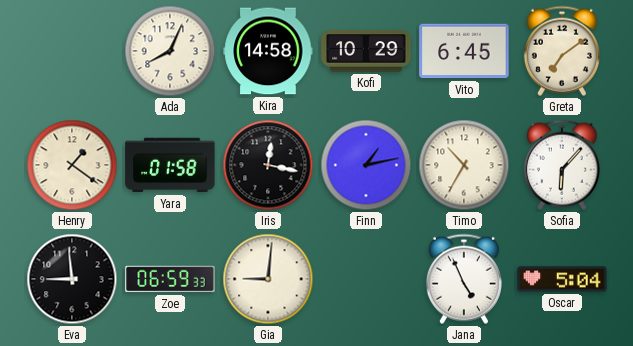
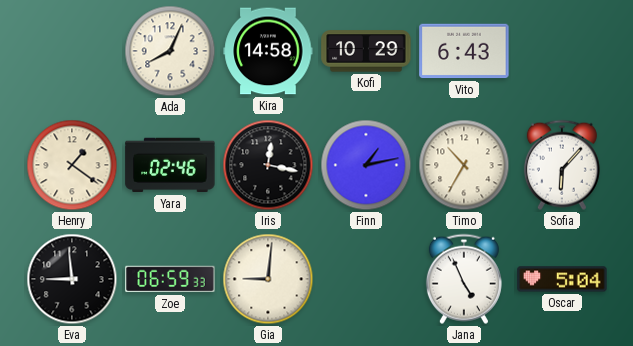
Vito: 6:45 -> 6:43 (464, 51)
Greta: 7:09 -> none (562, 51)
Yara: 01:58 -> 02:46 (170, 165)
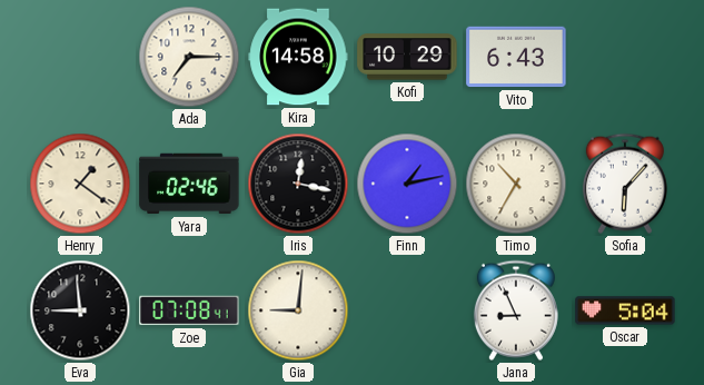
Ada: 8:04 -> 7:15 (189, 57)
Zoe: 06:59 -> 07:08 (189, 310)
Jana: 4:56 -> 8:56 (516, 310)
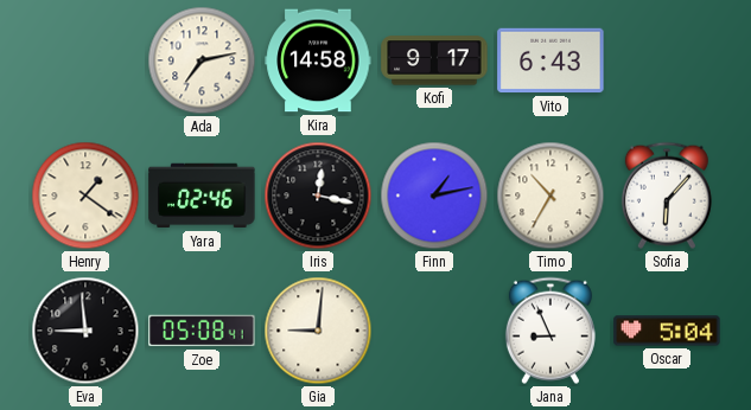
Ada: 7:15 -> 7:13 (202, 60)
Kofi: 10:29 -> 9:17 (434, 60)
Zoe: 07:08 -> 05:08 (202, 331)
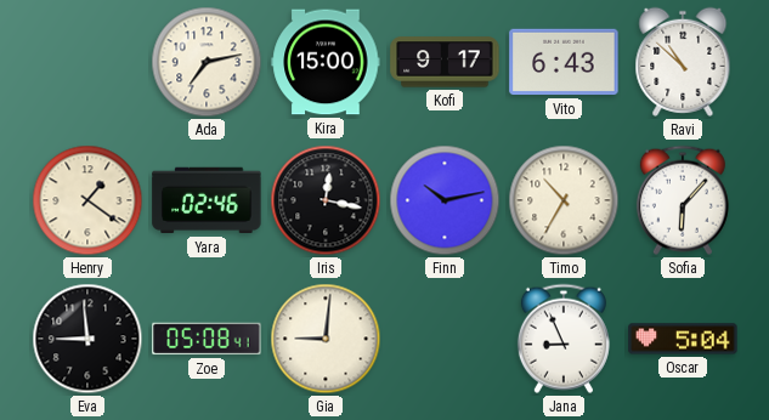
Kira: 14:58 -> 15:00 (326, 62)
Ravi: none -> 10:52 (683, 62)
Finn: 1:13 -> 10:13 (445, 200)
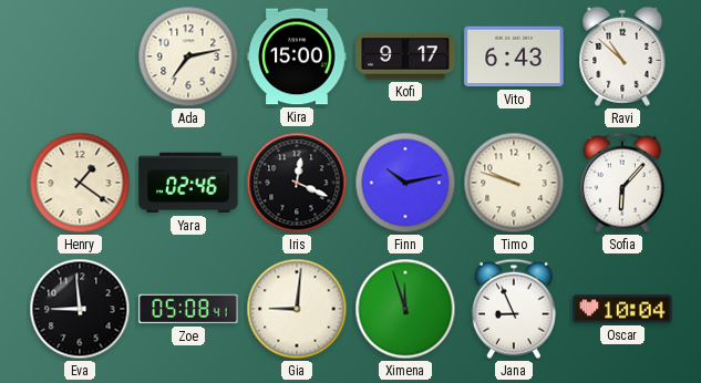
Iris: 12:17 -> 12:19 (297, 183)
Timo: 10:35 -> 9:48 (514, 183)
Ximena: none -> 11:57 (405, 309)
Oscar: 5:04 -> 10:04 (622, 309)
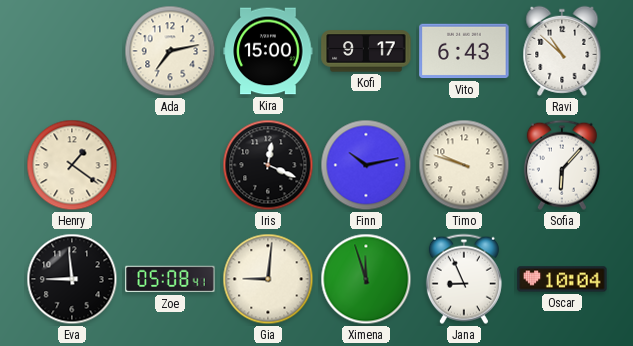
Yara: 02:46 -> none (188, 183)
